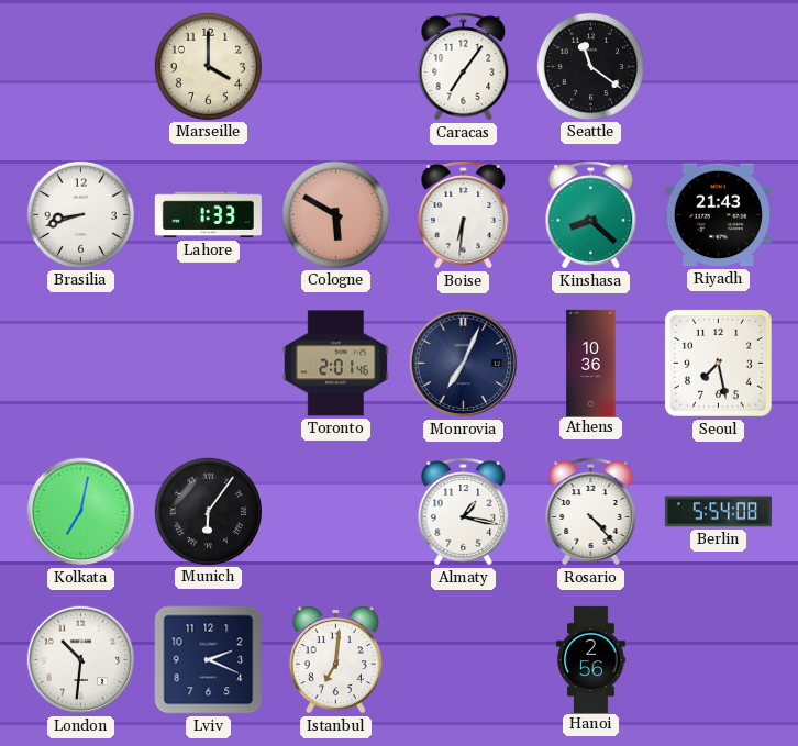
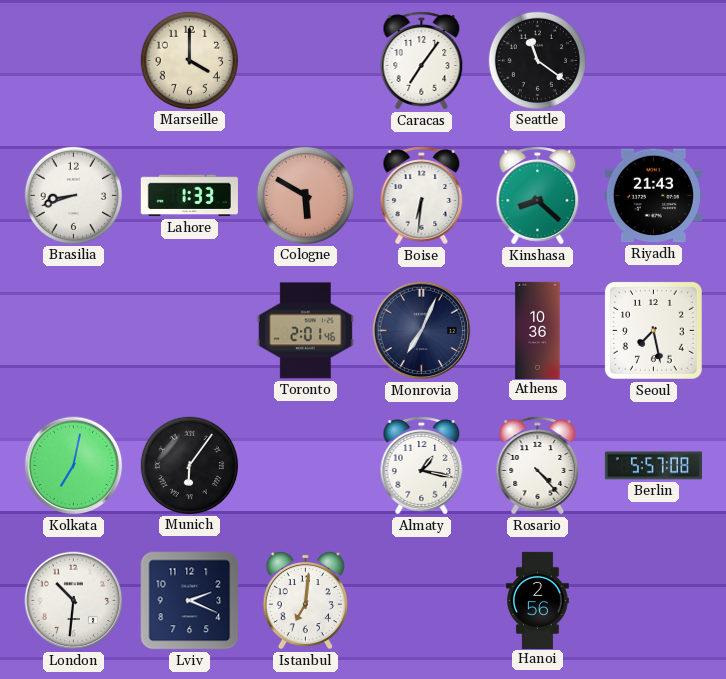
Berlin: 5:54 -> 5:57 (653, 466)
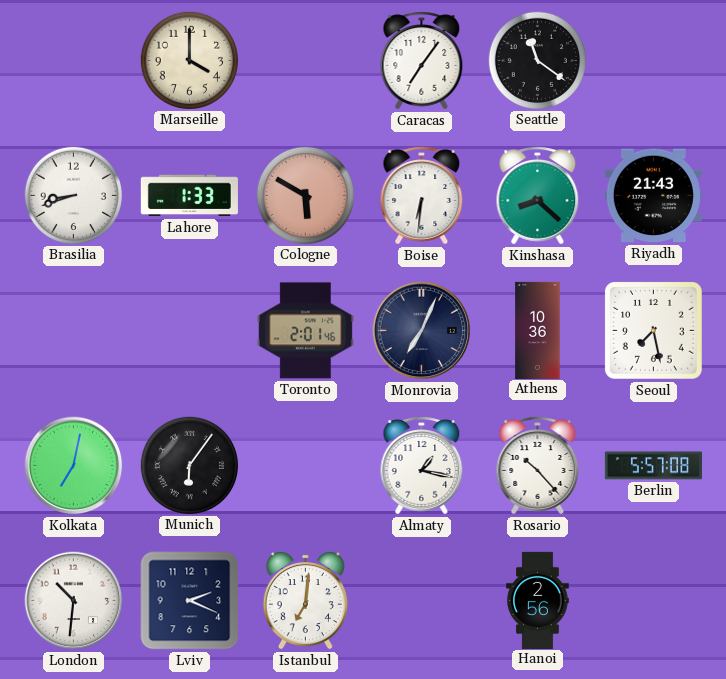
Rosario: 4:23 -> 10:23 (538, 466)
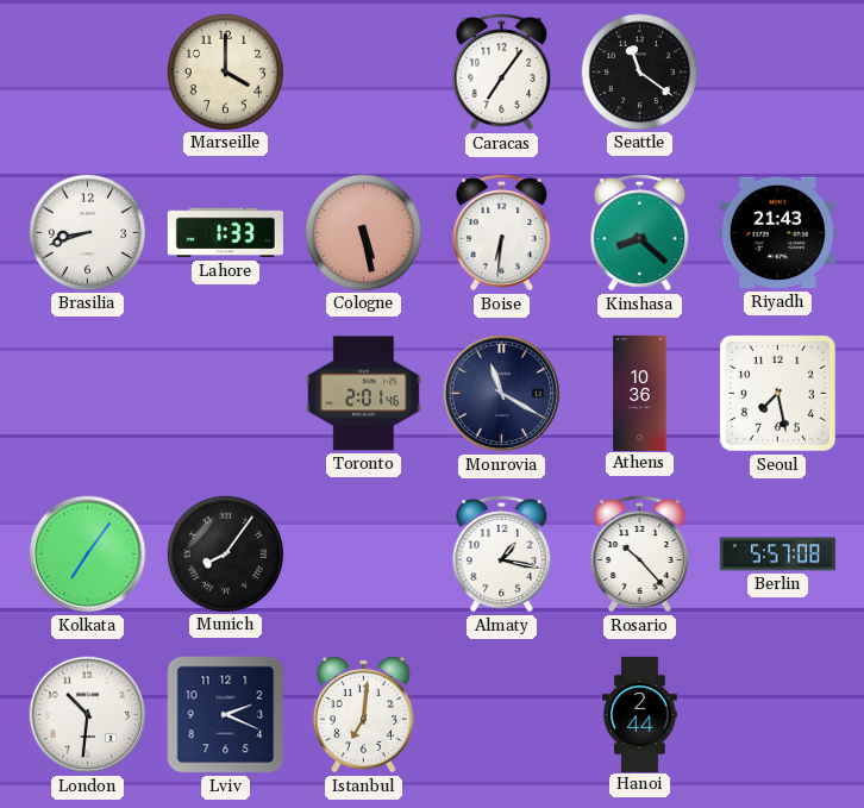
Cologne: 5:50 -> 5:28 (363, 232)
Monrovia: 7:04 -> 11:20 (502, 394)
Kolkata: 7:02 -> 7:06 (88, 555)
Munich: 6:06 -> 8:06 (225, 553)
Hanoi: 2:56 -> 2:44 (640, 714)
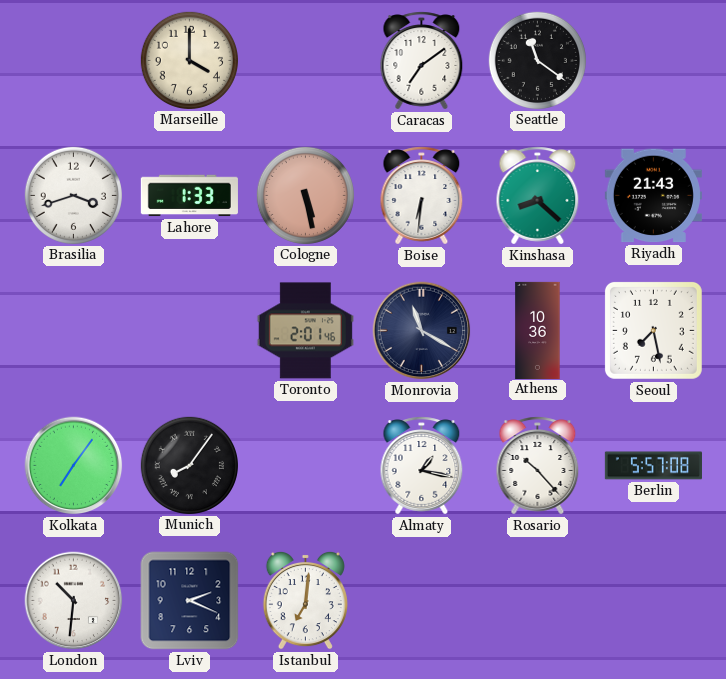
Caracas: 7:06 -> 7:09 (422, 61)
Brasilia: 8:42 -> 3:42 (73, 195)
Hanoi: 2:44 -> none (640, 714)
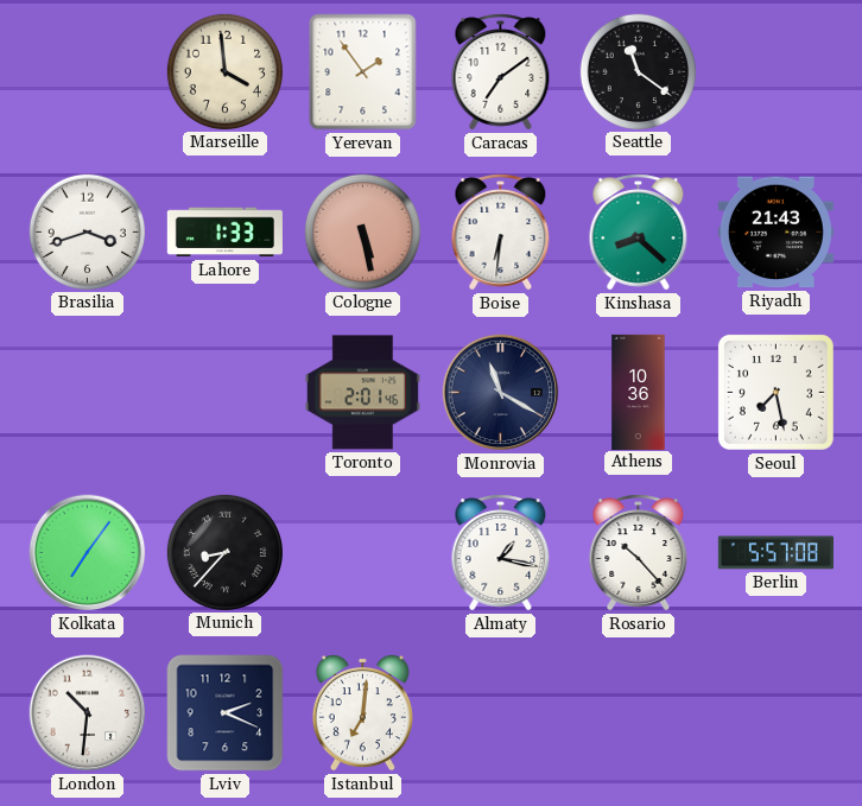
Marseille: 4:00 -> 3:59 (224, 71)
Yerevan: none -> 1:54 (363, 72)
Munich: 8:06 -> 8:37 (224, 552)
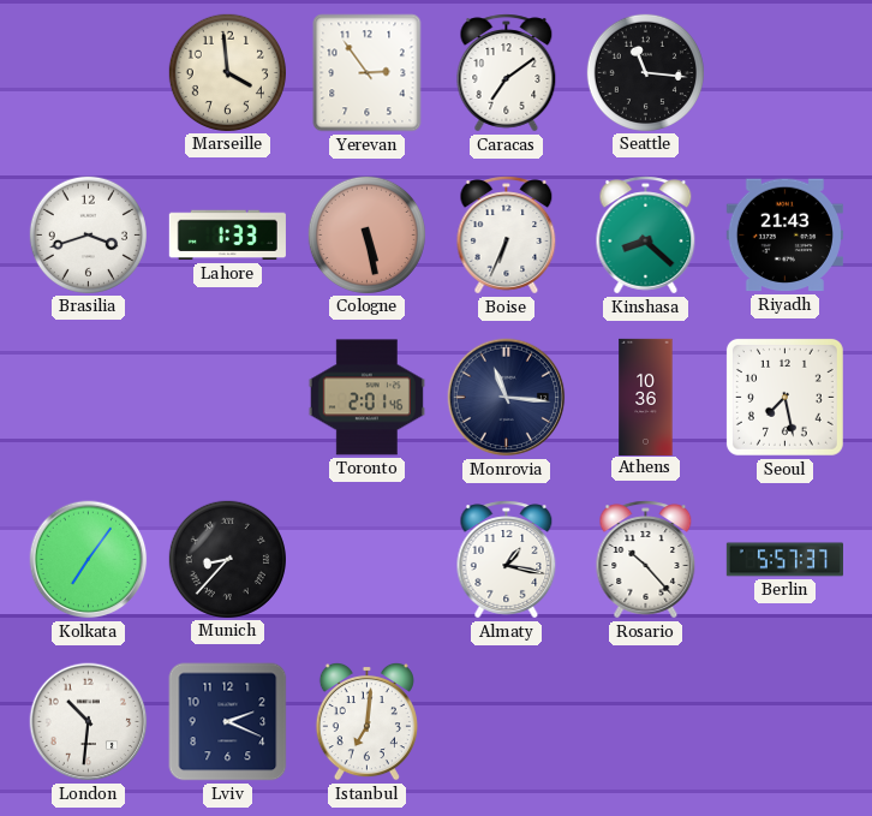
Yerevan: 1:54 -> 2:54 (368, 73)
Seattle: 11:21 -> 11:16 (645, 72)
Boise: 6:31 -> 6:34 (507, 236)
Monrovia: 11:20 -> 11:16 (507, 398)
Berlin: 5:57:08 -> 5:57:37 (784, 560)
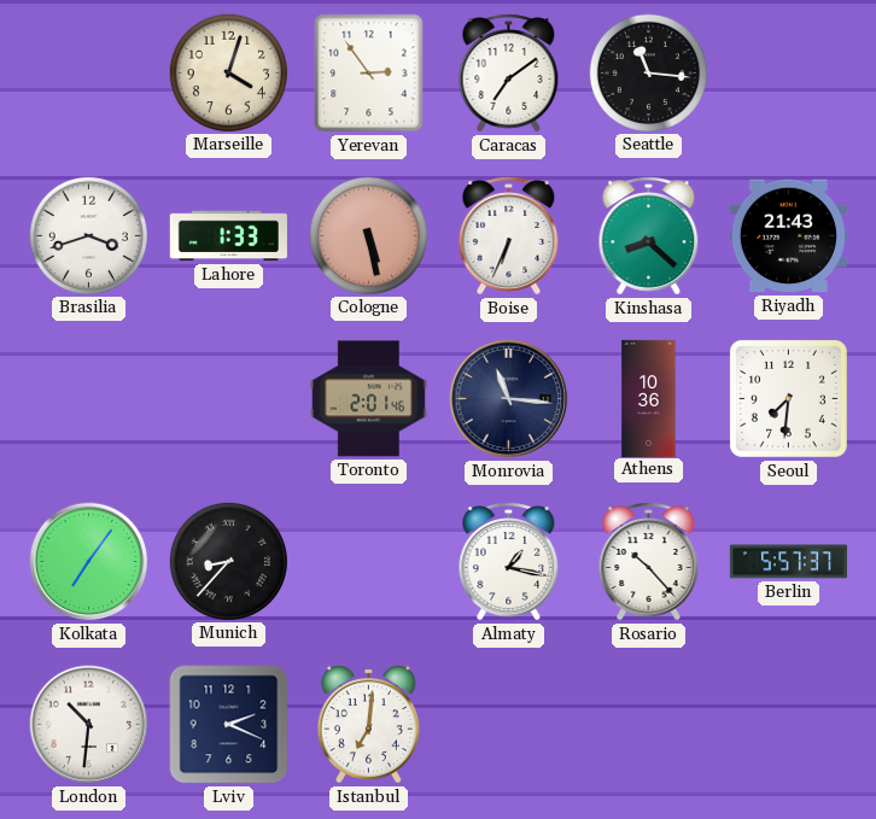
Marseille: 3:59 -> 4:03 (228, 72)
Seoul: 7:28 -> 7:31 (788, 398)
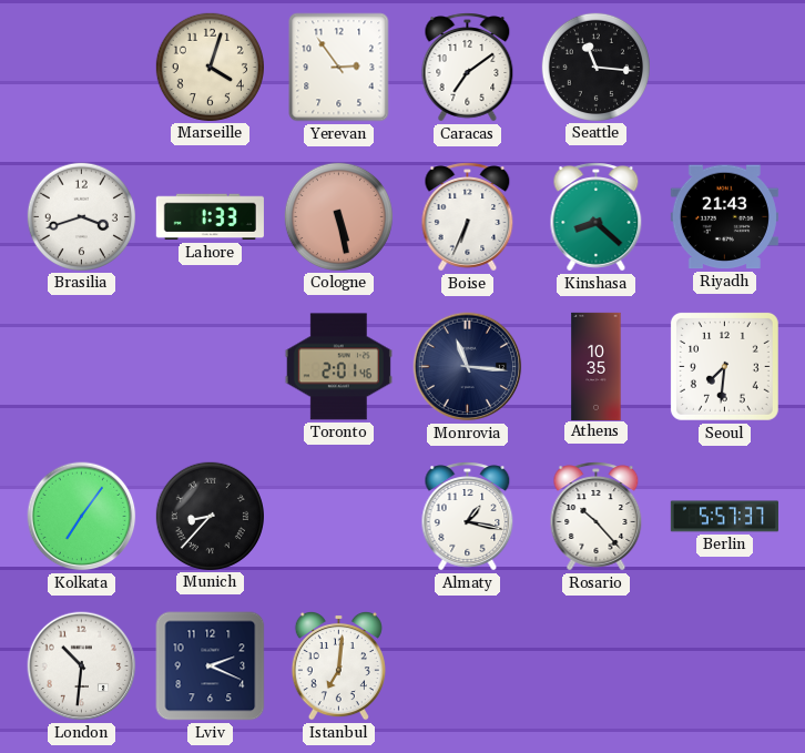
Athens: 10:36 -> 10:35 (597, 366)
